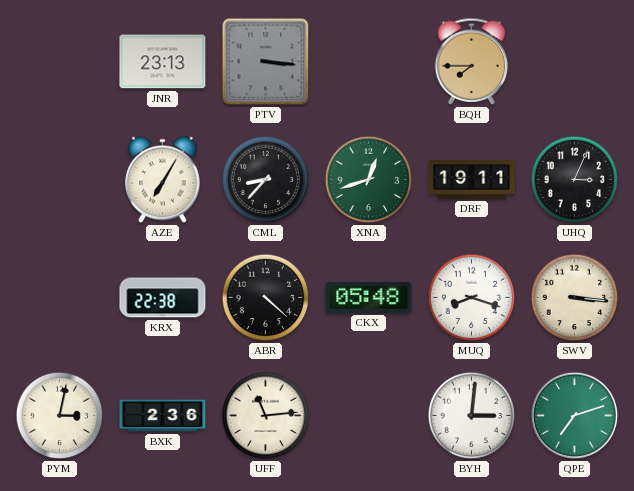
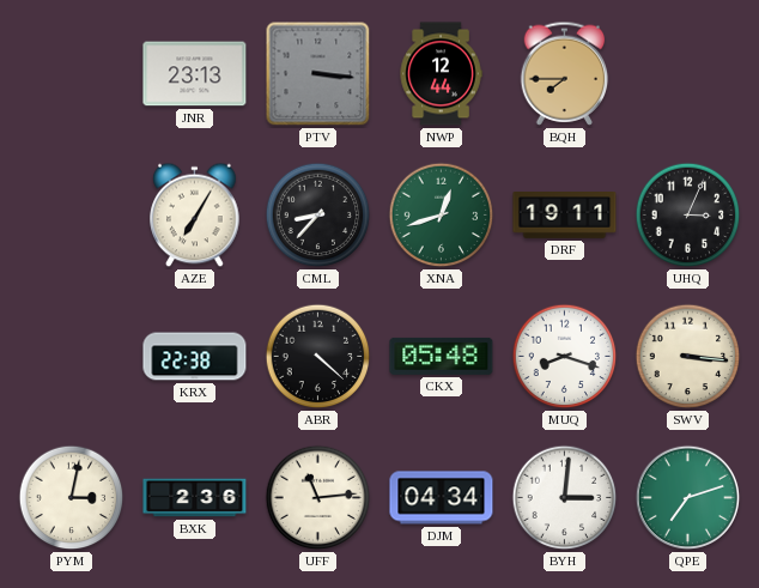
NWP: none -> 12:44 (441, 74)
DJM: none -> 04:34 (442, 498)
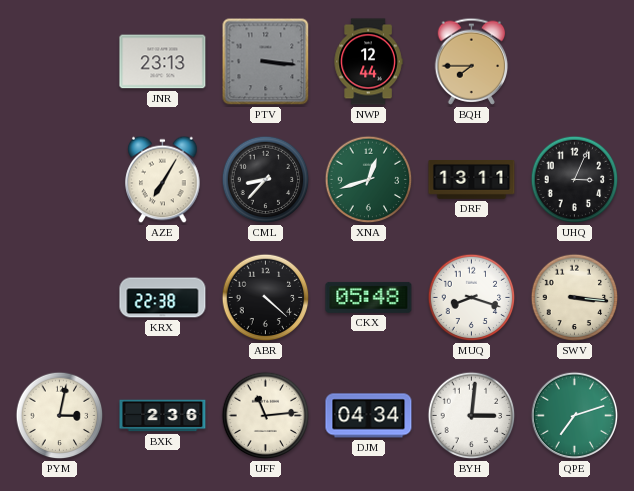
DRF: 19:11 -> 13:11 (472, 180)
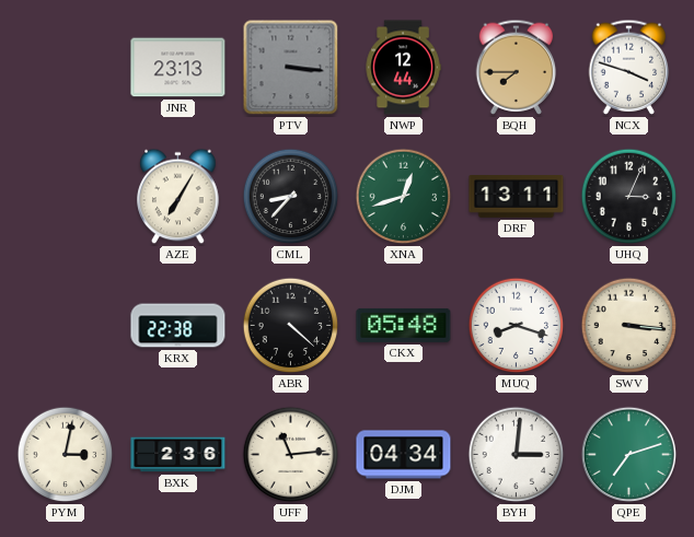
NCX: none -> 3:48 (629, 67)
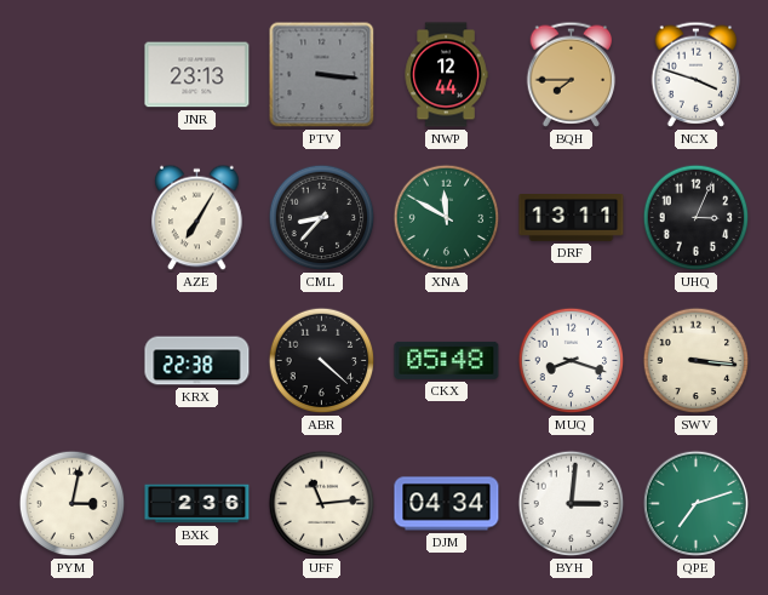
XNA: 12:42 -> 11:50 (447, 218)
